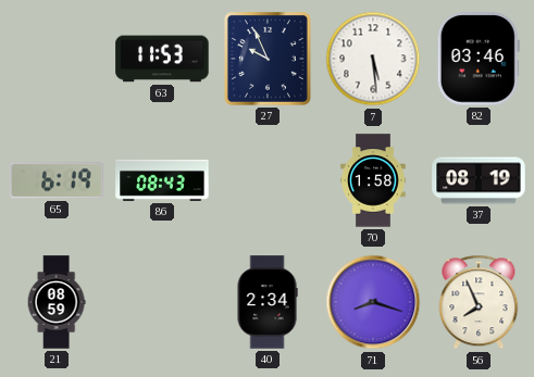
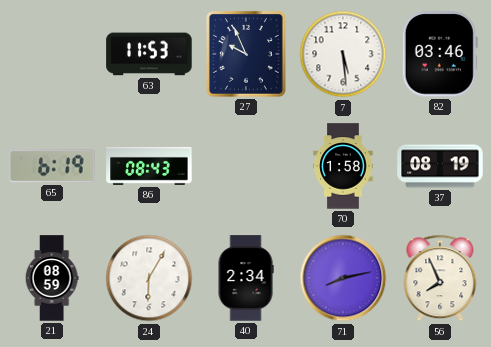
24: none -> 6:05 (149, 278)
71: 8:18 -> 8:13 (343, 278)
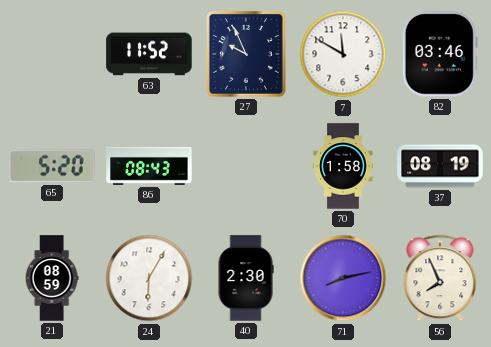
63: 11:53 -> 11:52 (149, 54)
7: 5:29 -> 11:50 (343, 54)
65: 6:19 -> 5:20 (52, 166)
40: 2:34 -> 2:30 (246, 278)
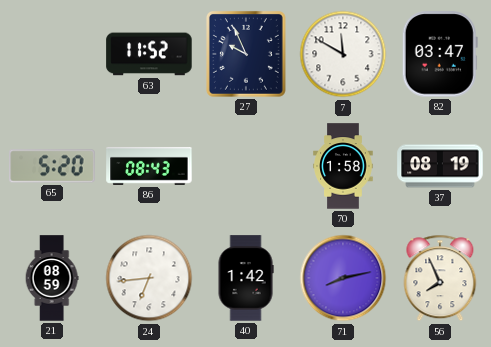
82: 03:46 -> 03:47 (440, 54)
24: 6:05 -> 6:44 (149, 278)
40: 2:30 -> 1:42 (246, 278)
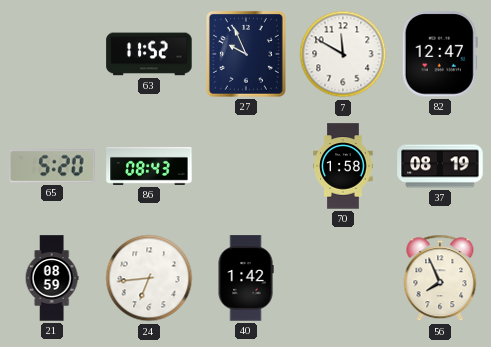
82: 03:47 -> 12:47 (440, 54)
71: 8:13 -> none (343, 278)
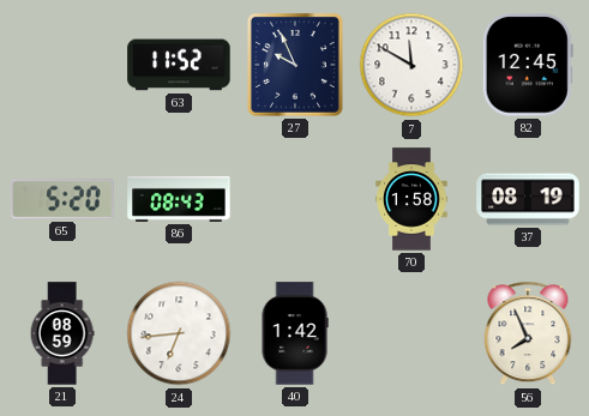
82: 12:47 -> 12:45 (528, 65)
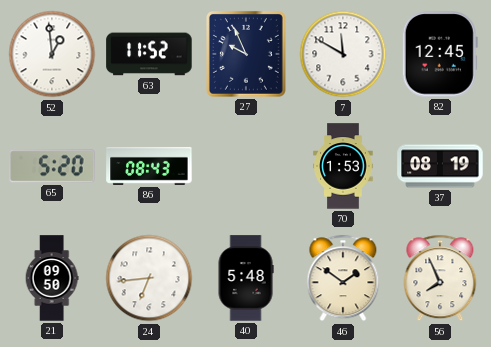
52: none -> 12:59 (52, 54)
70: 1:58 -> 1:53 (343, 166)
21: 08:59 -> 09:50 (52, 278)
40: 1:42 -> 5:48 (246, 278)
46: none -> 1:51 (343, 278)
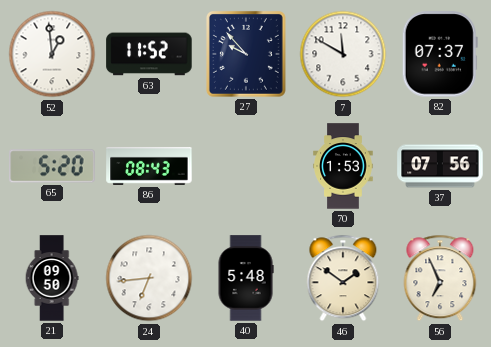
27: 9:56 -> 9:53 (246, 54)
82: 12:45 -> 07:37 (440, 54)
37: 08:19 -> 07:56 (440, 166)
56: 7:56 -> 6:56 (440, 278)
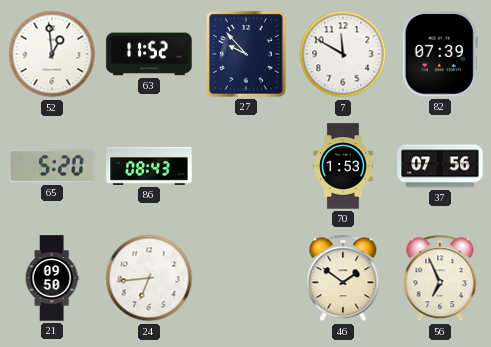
82: 07:37 -> 07:39 (440, 54)
40: 5:48 -> none (246, 278)
